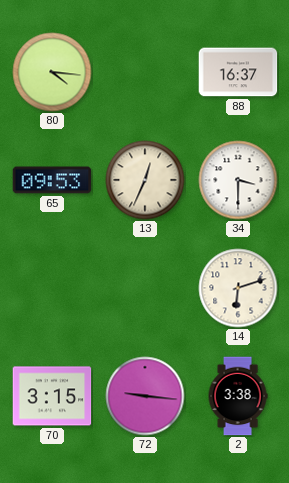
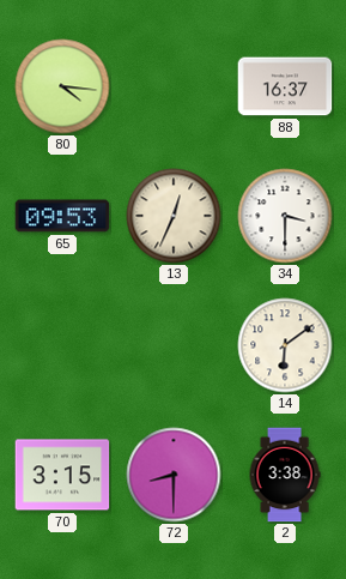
14: 6:12 -> 6:09 (285, 345)
72: 9:16 -> 8:30 (174, 475)
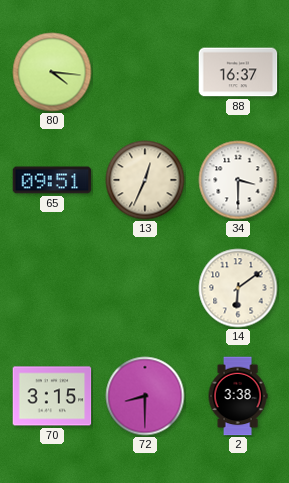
65: 09:53 -> 09:51 (52, 180)
